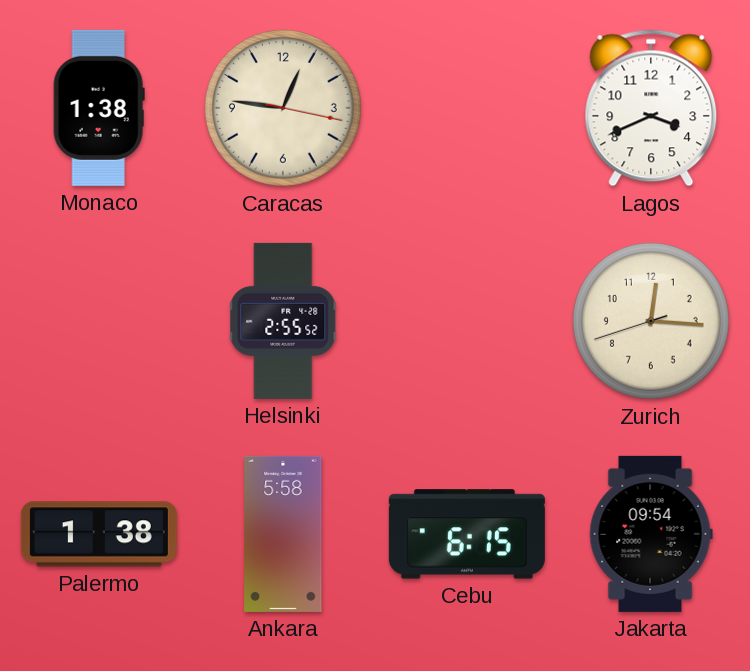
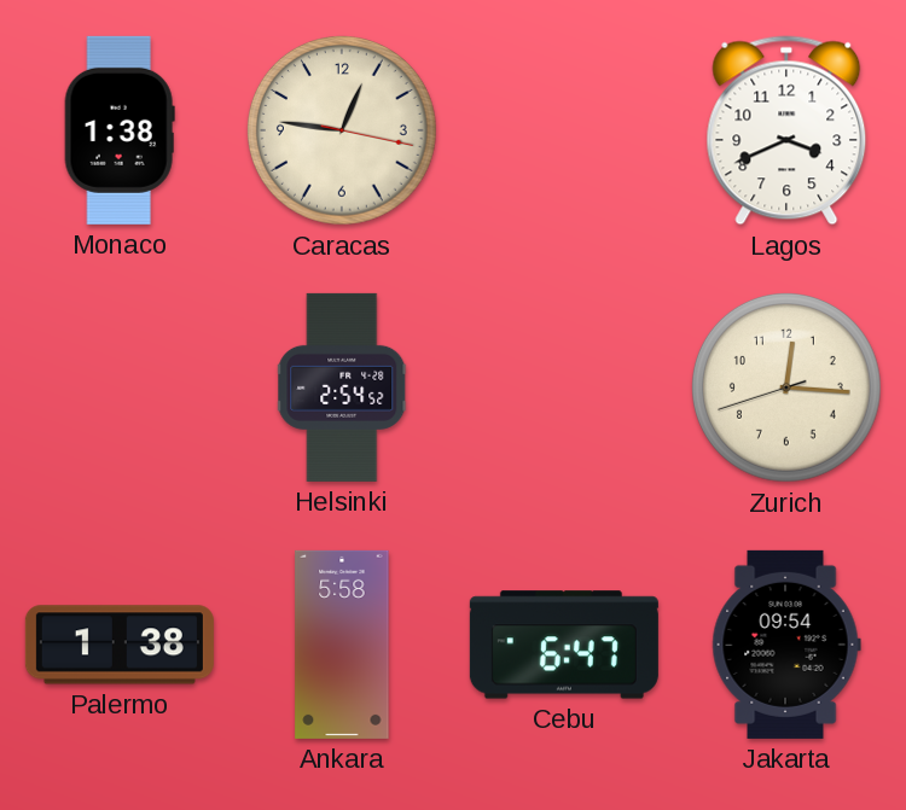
Helsinki: 2:55 -> 2:54 (343, 387)
Cebu: 6:15 -> 6:47 (564, 645)
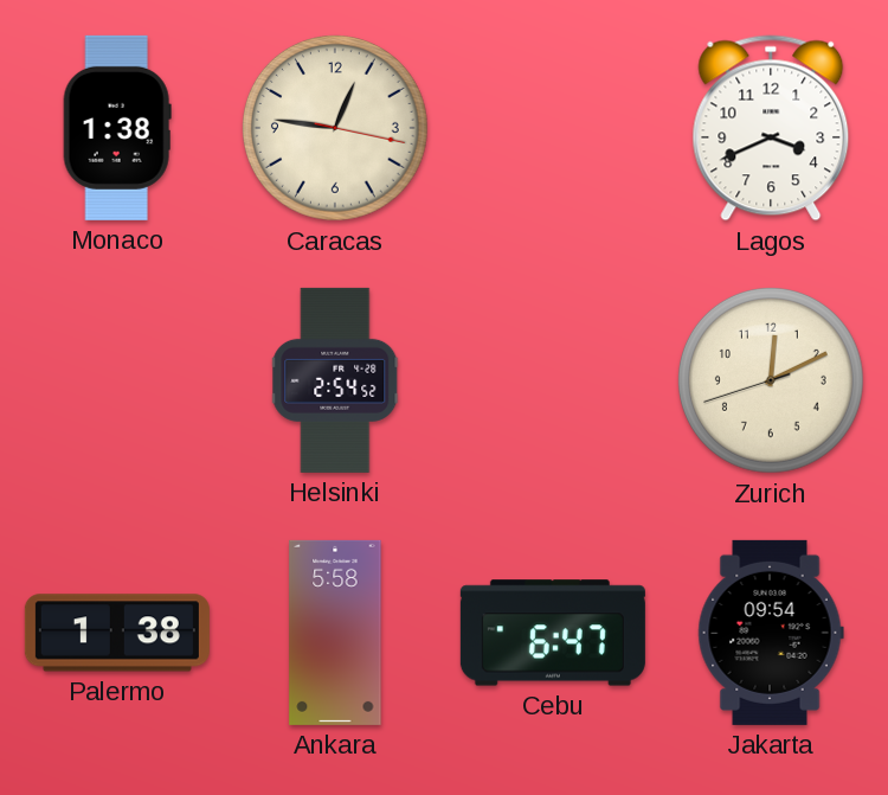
Zurich: 12:15 -> 12:10 (771, 380)
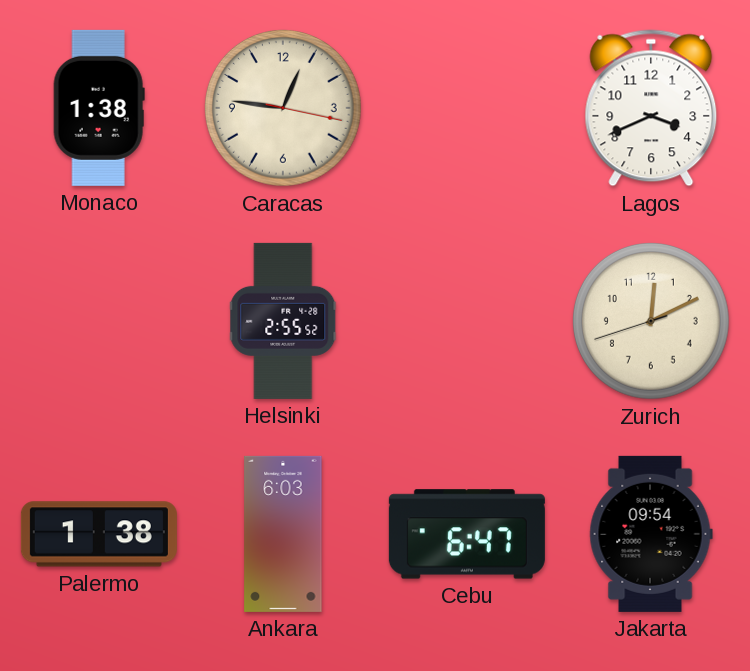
Helsinki: 2:54 -> 2:55 (284, 321)
Ankara: 5:58 -> 6:03 (283, 534)
